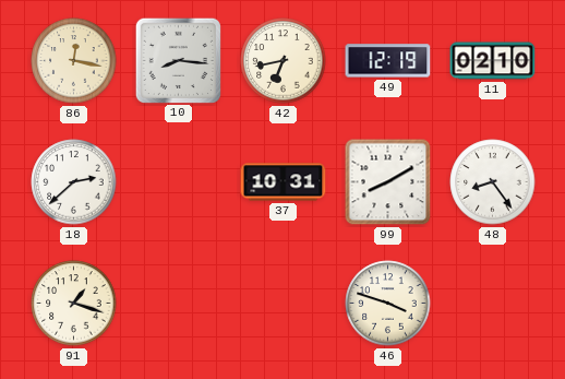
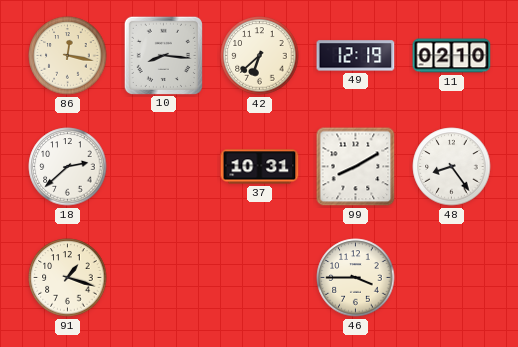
42: 6:43 -> 6:38 (260, 56)
46: 3:48 -> 3:45 (356, 278)
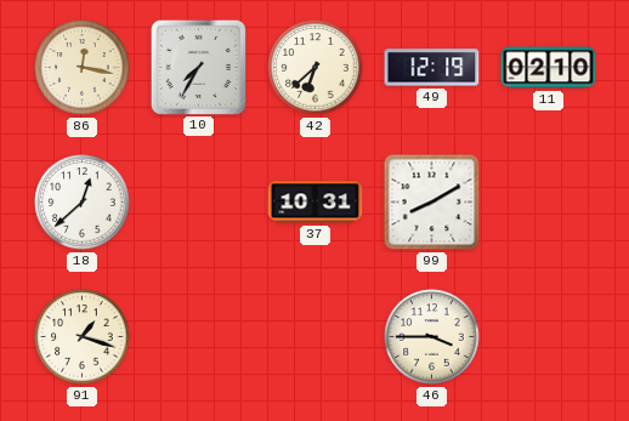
10: 8:16 -> 7:35 (198, 67)
18: 2:38 -> 12:38 (83, 203)
48: 8:24 -> none (452, 167)
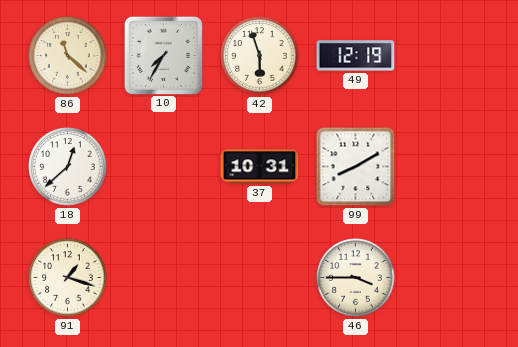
86: 12:17 -> 11:22 (68, 56)
42: 6:38 -> 5:57 (260, 56)
11: 02:10 -> none (549, 68)
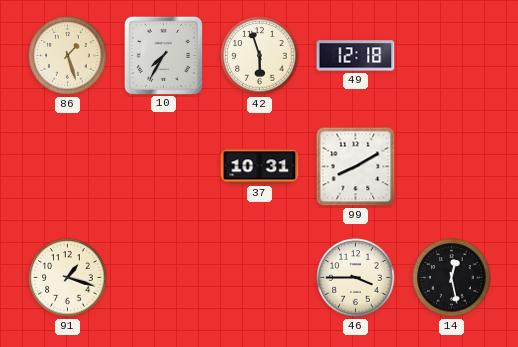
86: 11:22 -> 1:27 (68, 56)
49: 12:19 -> 12:18 (356, 56)
18: 12:38 -> none (68, 167)
14: none -> 12:28 (452, 278)
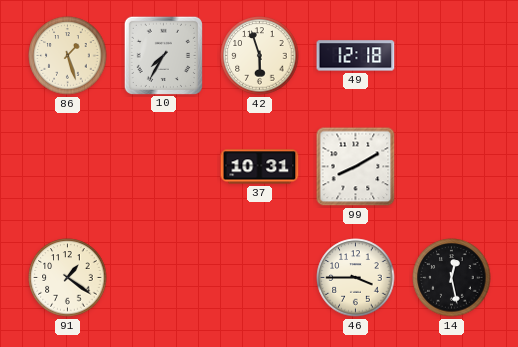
91: 1:18 -> 1:21 (68, 278)
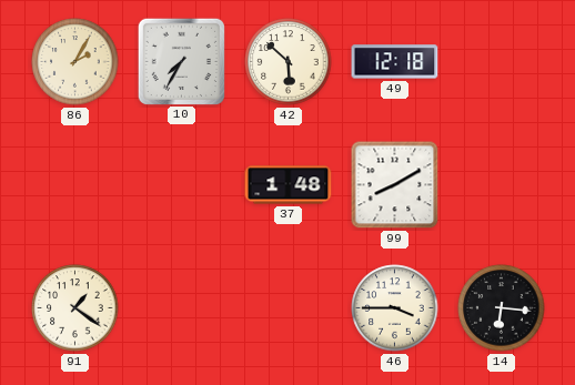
86: 1:27 -> 2:05 (75, 62)
42: 5:57 -> 5:52 (289, 62)
37: 10:31 -> 1:48 (289, 185)
14: 12:28 -> 6:16 (502, 308)
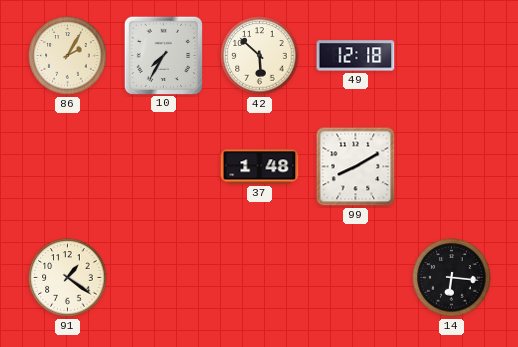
46: 3:45 -> none (395, 308)
